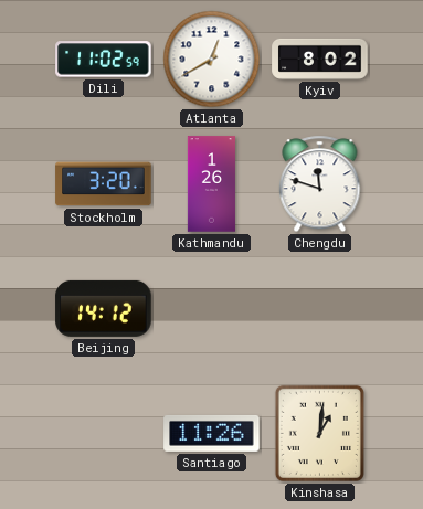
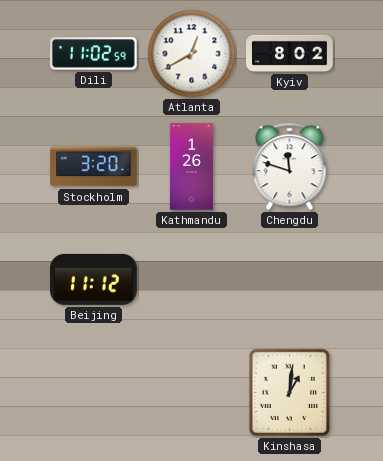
Beijing: 14:12 -> 11:12 (94, 279)
Santiago: 11:26 -> none (212, 433)
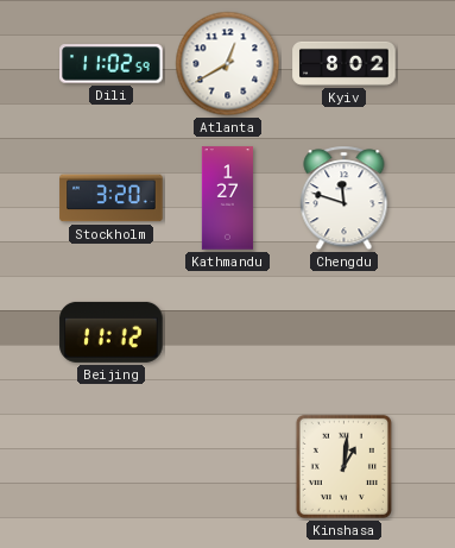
Kathmandu: 1:26 -> 1:27 (227, 199)
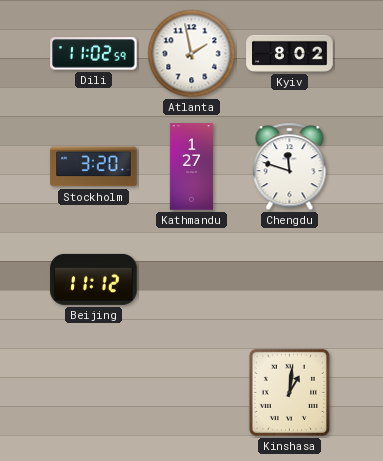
Atlanta: 12:40 -> 1:58 (192, 54)
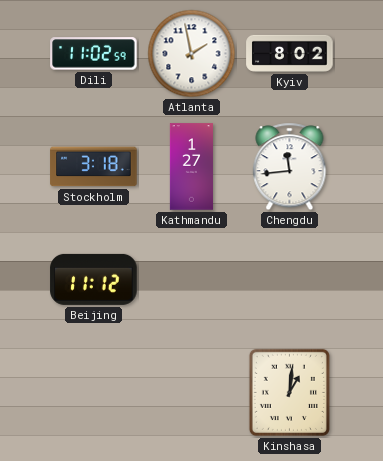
Stockholm: 3:20 -> 3:18 (94, 167)
Chengdu: 11:48 -> 11:44 (290, 167)
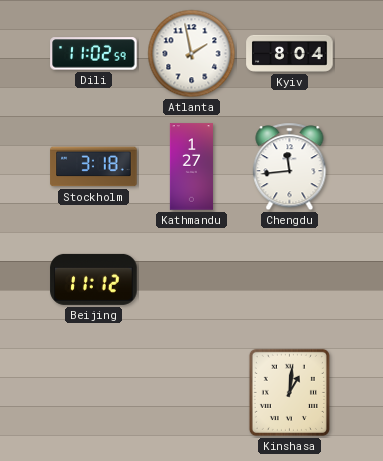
Kyiv: 8:02 -> 8:04 (290, 53)
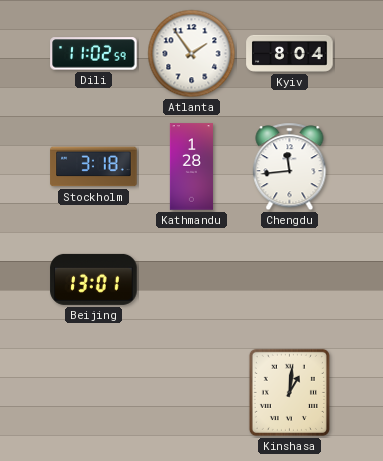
Atlanta: 1:58 -> 1:54 (192, 54)
Kathmandu: 1:27 -> 1:28 (191, 167)
Beijing: 11:12 -> 13:01 (94, 279)
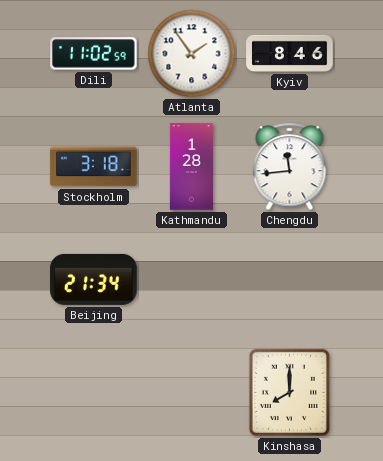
Kyiv: 8:04 -> 8:46 (290, 53)
Beijing: 13:01 -> 21:34 (94, 279)
Kinshasa: 1:01 -> 8:00 (289, 392)
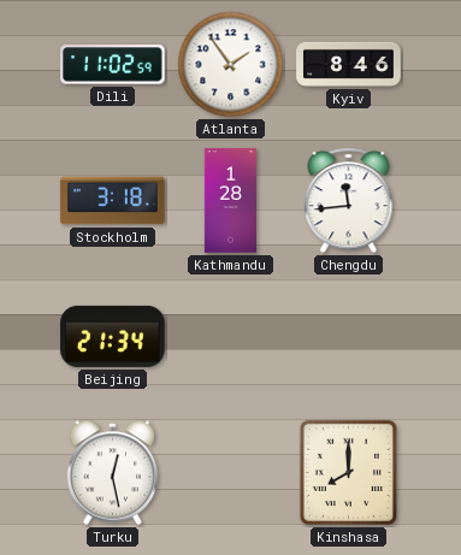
Turku: none -> 12:28 (113, 473)
